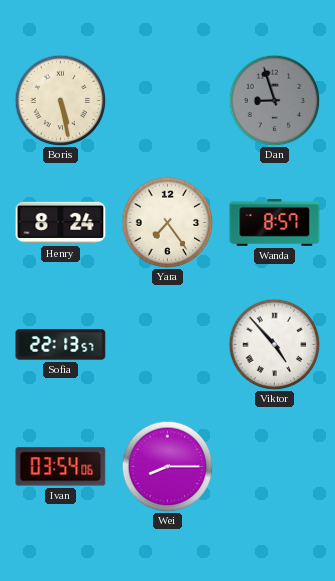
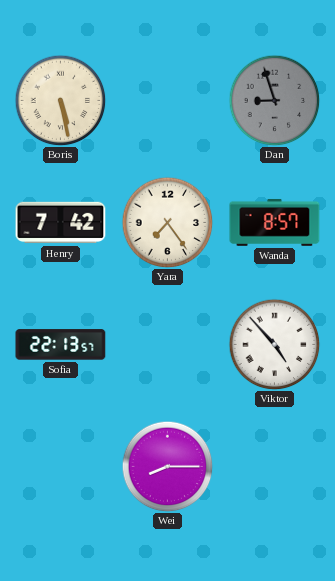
Henry: 8:24 -> 7:42 (61, 223)
Ivan: 03:54 -> none (61, 467)
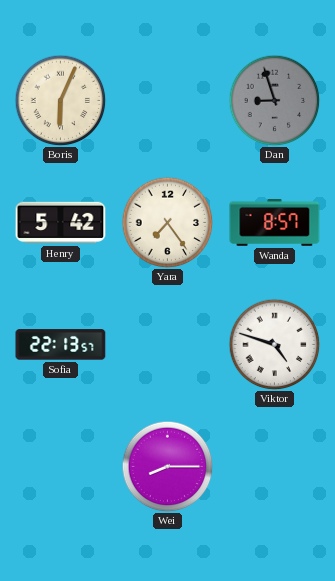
Boris: 5:28 -> 6:04 (60, 100)
Henry: 7:42 -> 5:42 (61, 223)
Viktor: 4:53 -> 4:48 (274, 344)
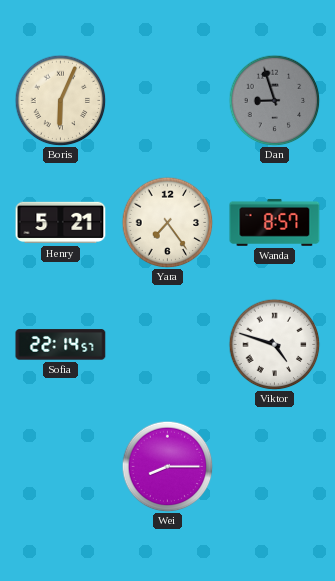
Henry: 5:42 -> 5:21 (61, 223)
Sofia: 22:13 -> 22:14 (61, 345)
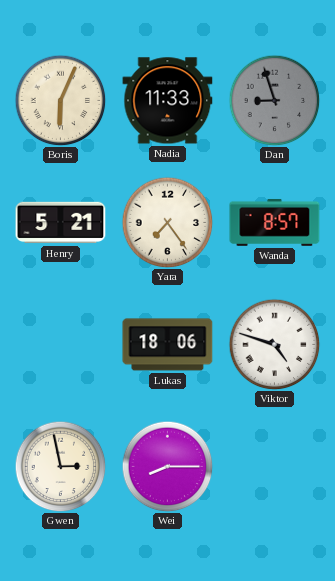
Nadia: none -> 11:33 (168, 101)
Sofia: 22:14 -> none (61, 345)
Lukas: none -> 18:06 (168, 345)
Gwen: none -> 2:58 (60, 466)
